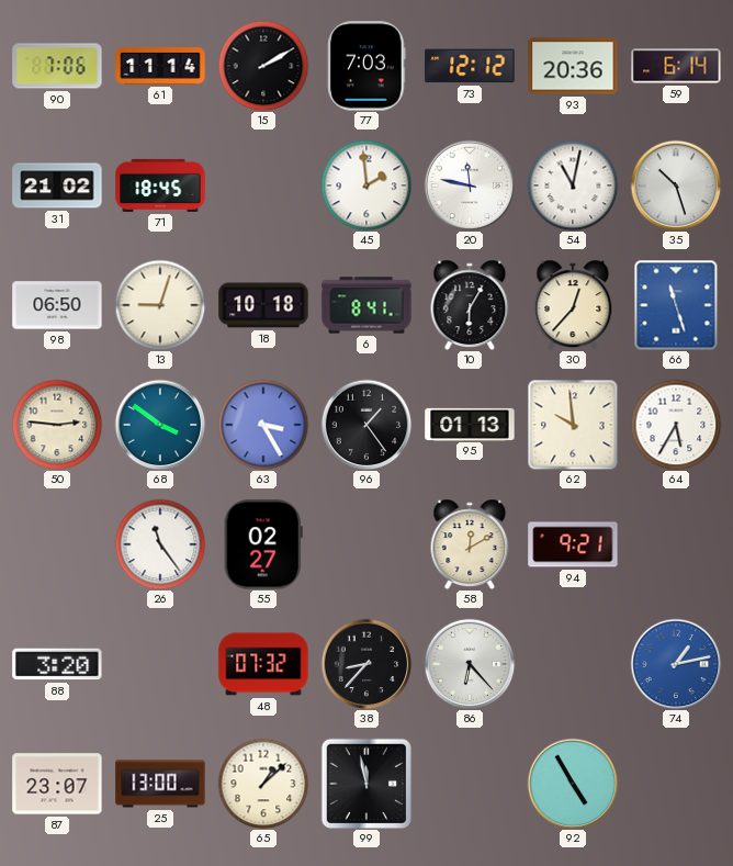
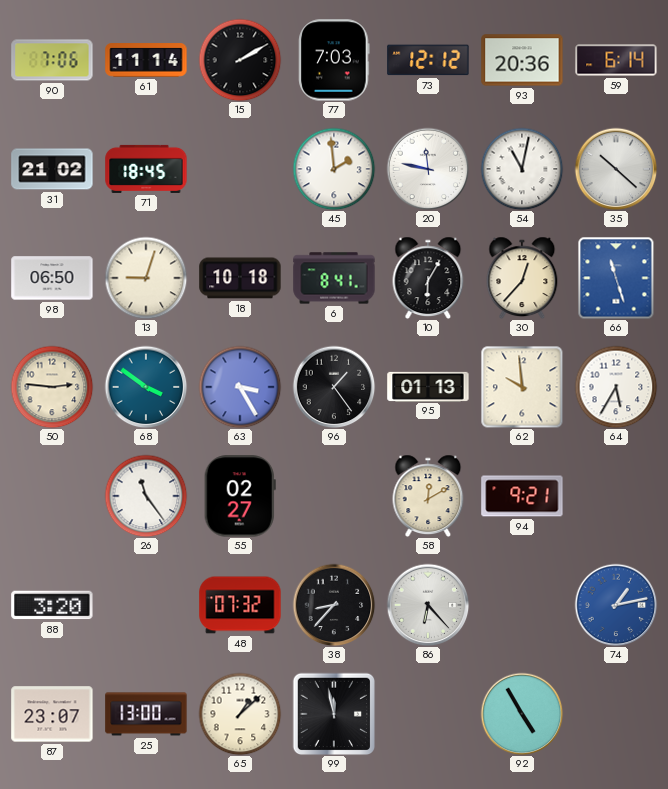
35: 10:27 -> 10:22 (616, 169)
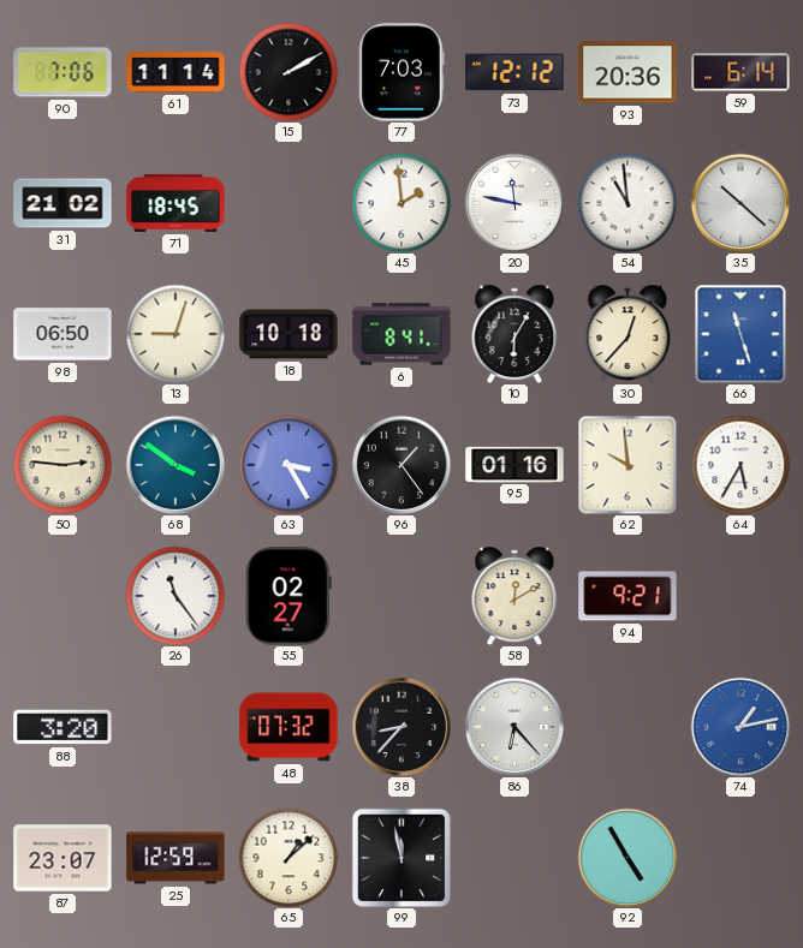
54: 11:02 -> 10:59 (627, 203)
95: 01:13 -> 01:16 (514, 464)
25: 13:00 -> 12:59 (176, 858)
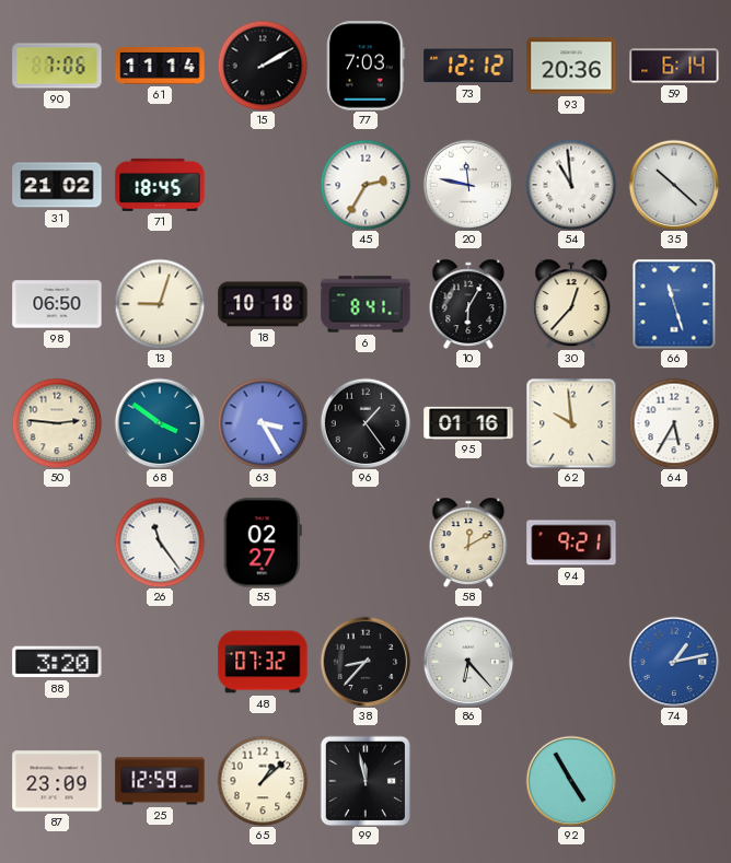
45: 1:59 -> 2:35 (366, 185)
87: 23:07 -> 23:09 (57, 781)
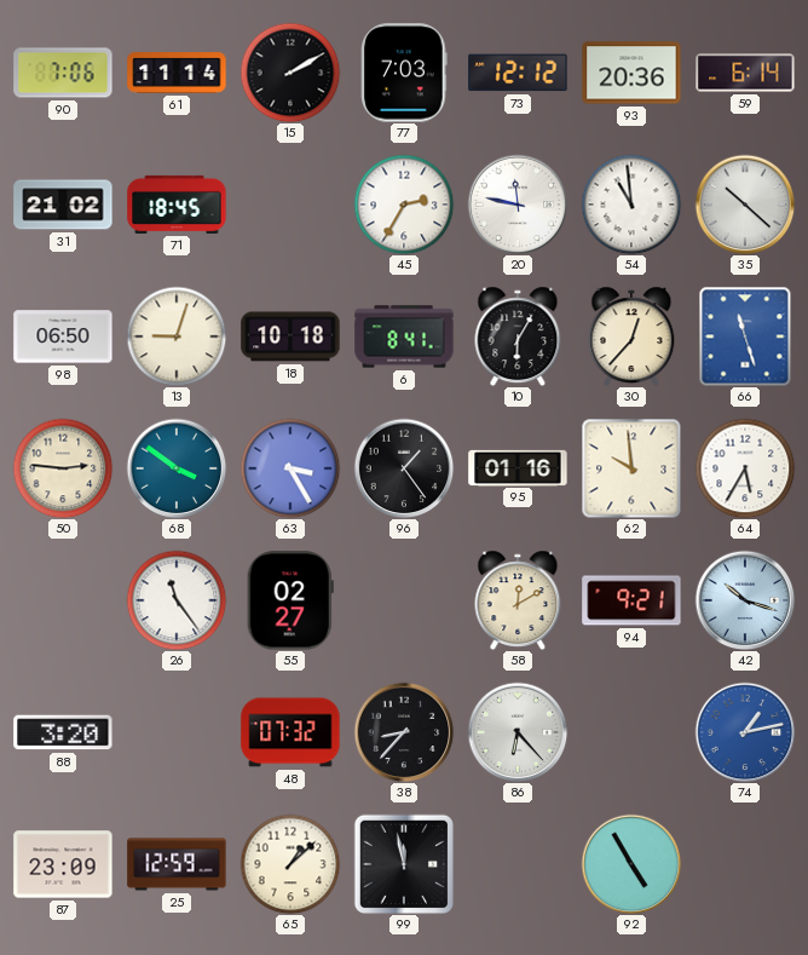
42: none -> 10:18 (745, 600)
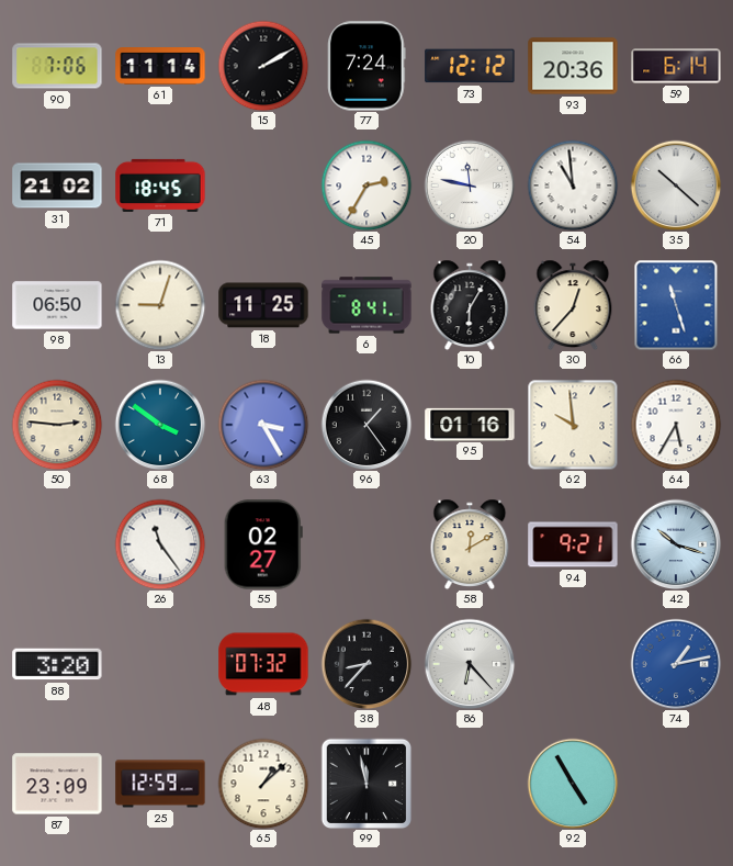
77: 7:03 -> 7:24 (366, 66)
18: 10:18 -> 11:25 (263, 305)
